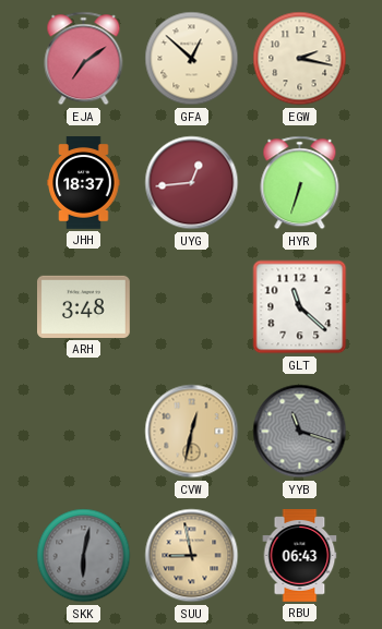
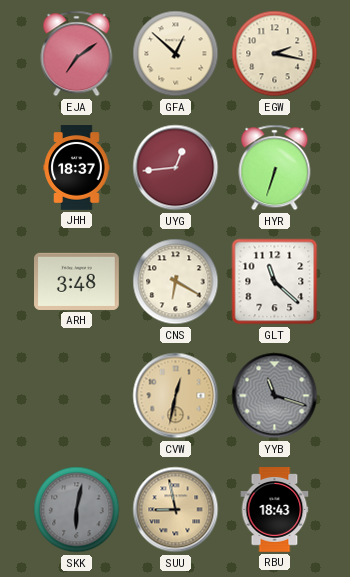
CNS: none -> 6:20 (176, 282)
RBU: 06:43 -> 18:43 (275, 510)
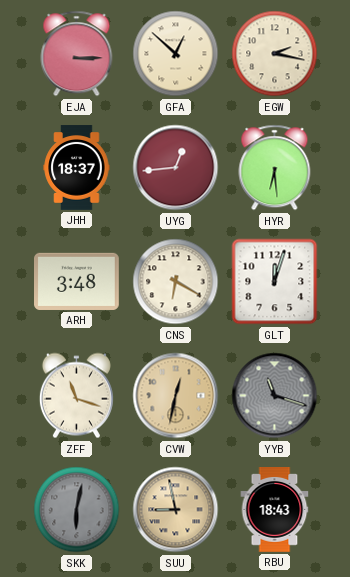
EJA: 7:09 -> 3:15 (77, 54)
HYR: 6:33 -> 6:29 (275, 168)
GLT: 11:22 -> 12:03 (275, 282)
ZFF: none -> 11:18 (76, 396)
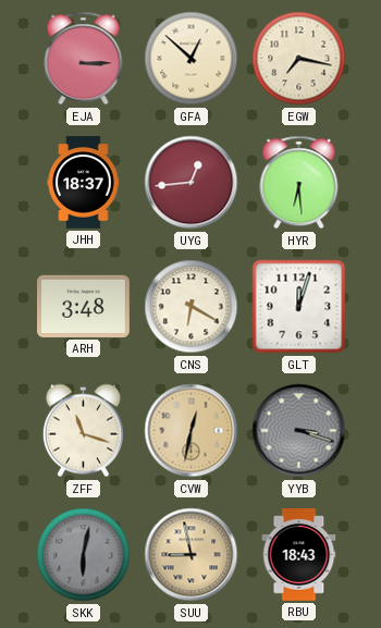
EGW: 2:17 -> 7:17 (299, 59)
YYB: 11:18 -> 3:18 (299, 431)
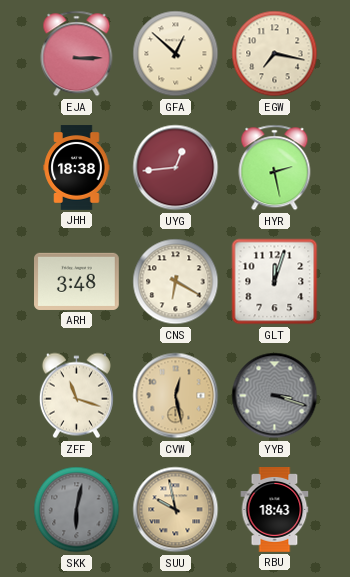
JHH: 18:37 -> 18:38 (77, 168)
HYR: 6:29 -> 2:28 (275, 168)
CVW: 12:32 -> 12:28 (176, 396)
SUU: 8:58 -> 9:58 (176, 510)
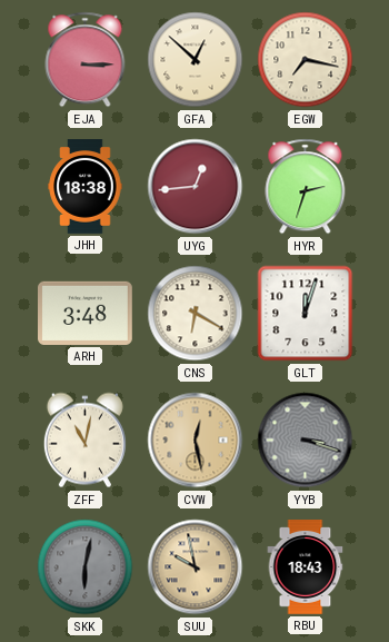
HYR: 2:28 -> 2:33 (306, 187)
ZFF: 11:18 -> 11:02 (84, 441)
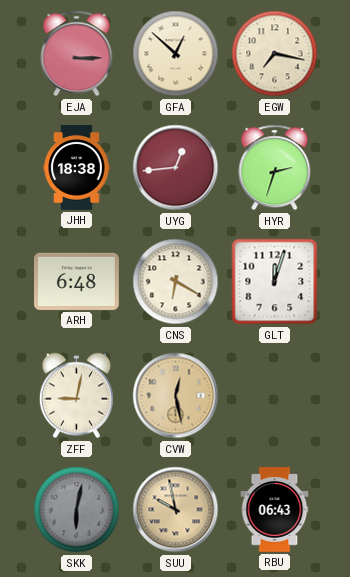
ARH: 3:48 -> 6:48 (77, 281)
ZFF: 11:02 -> 9:02 (76, 396)
YYB: 3:18 -> none (306, 441)
RBU: 18:43 -> 06:43 (275, 510)
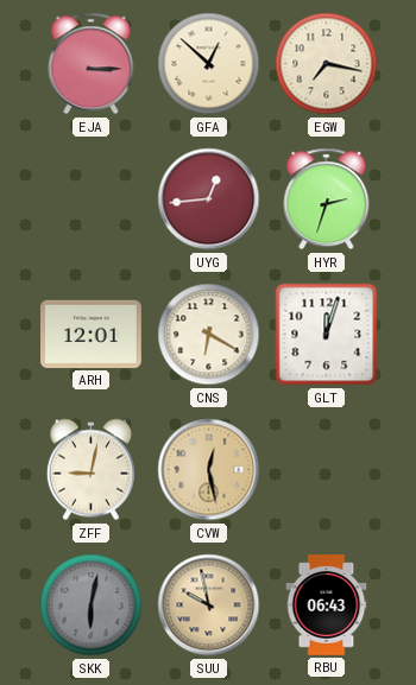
JHH: 18:38 -> none (77, 168)
ARH: 6:48 -> 12:01 (92, 334)
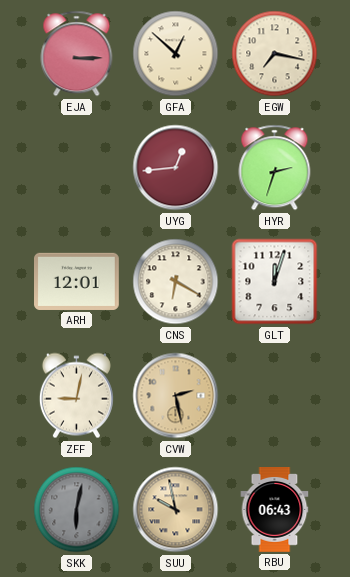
CVW: 12:28 -> 2:28 (176, 396)
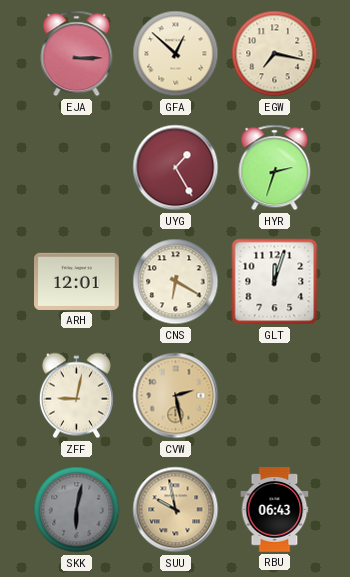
UYG: 12:44 -> 1:25 (176, 168)
